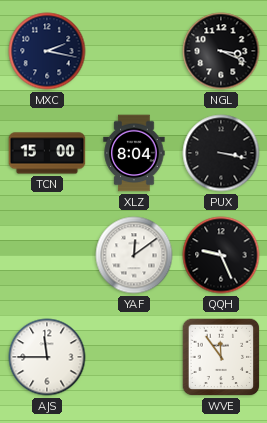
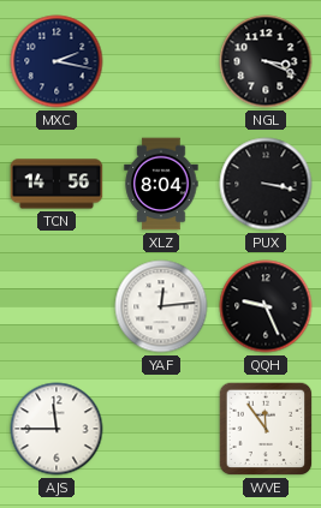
TCN: 15:00 -> 14:56 (57, 184)
YAF: 12:09 -> 12:14 (161, 306)
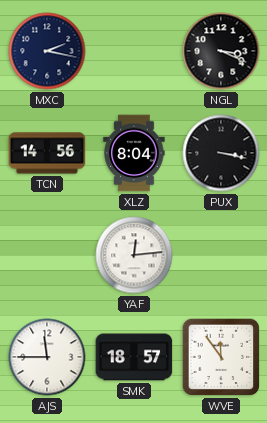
QQH: 9:26 -> none (266, 306)
SMK: none -> 18:57 (134, 357)
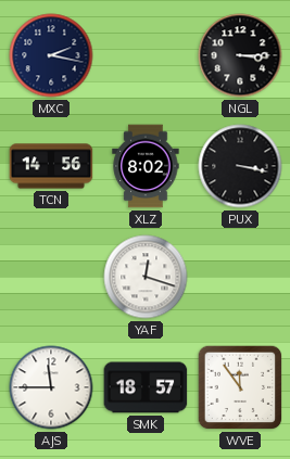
NGL: 3:19 -> 3:15 (240, 55)
XLZ: 8:04 -> 8:02 (146, 166)
YAF: 12:14 -> 12:18 (146, 277)
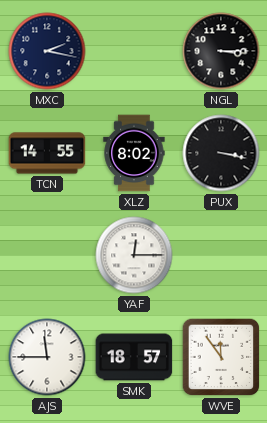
TCN: 14:56 -> 14:55 (47, 153)
YAF: 12:18 -> 12:15 (134, 255)
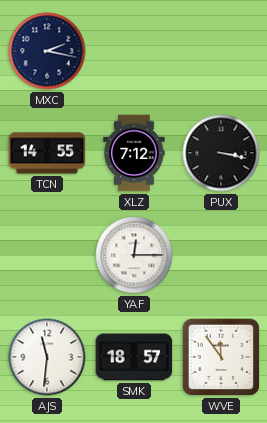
NGL: 3:15 -> none (221, 51)
XLZ: 8:02 -> 7:12 (134, 153)
AJS: 11:45 -> 11:31 (47, 357)
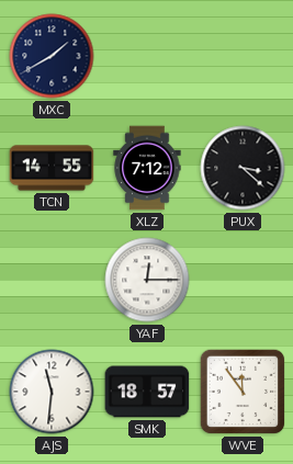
MXC: 2:17 -> 1:40 (52, 56)
PUX: 3:17 -> 3:22 (243, 168)
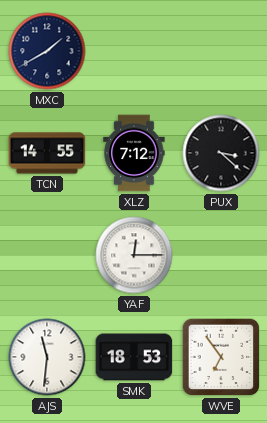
SMK: 18:57 -> 18:53 (134, 357)
WVE: 11:54 -> 6:54 (221, 357)
